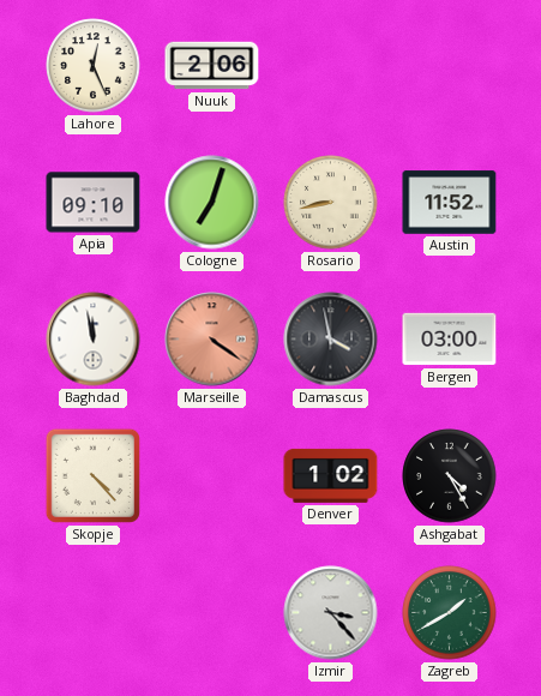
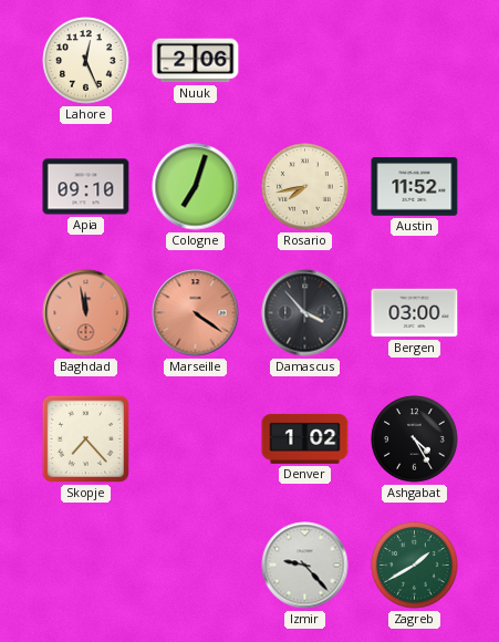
Rosario: 8:43 -> 7:43 (305, 187)
Baghdad dial: white -> salmon (86, 313)
Damascus: 3:58 -> 3:53 (305, 313)
Skopje: 4:23 -> 7:23 (85, 438)
Izmir: 3:23 -> 9:23 (305, 566)
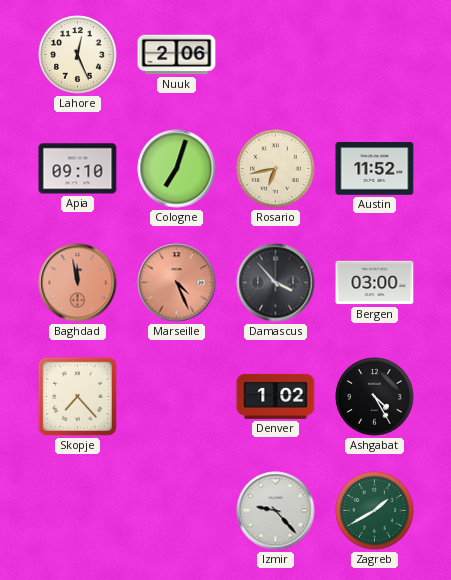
Rosario: 7:43 -> 6:43 (276, 169)
Marseille: 4:21 -> 4:26 (177, 283)
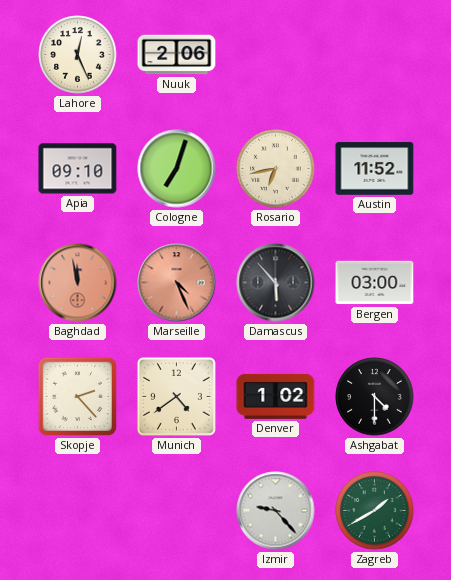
Damascus: 3:53 -> 5:53 (276, 283)
Skopje: 7:23 -> 2:23 (77, 396)
Munich: none -> 4:39 (176, 396)
Ashgabat: 4:25 -> 4:30 (375, 397)
